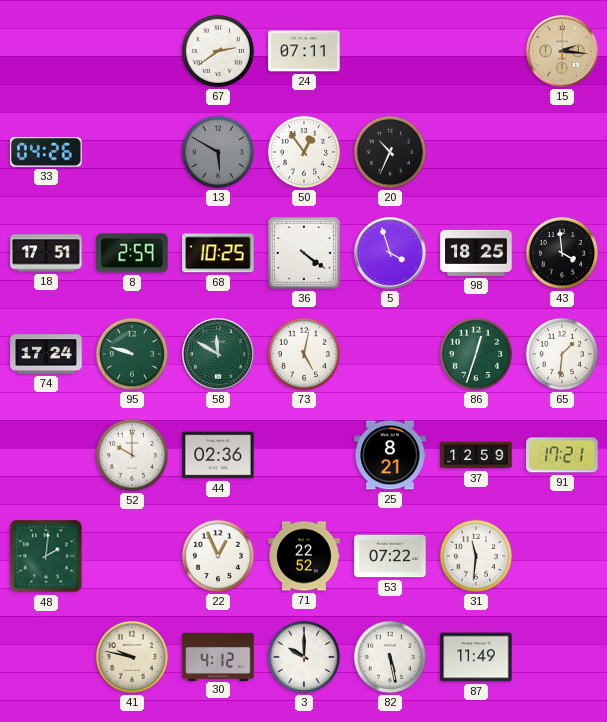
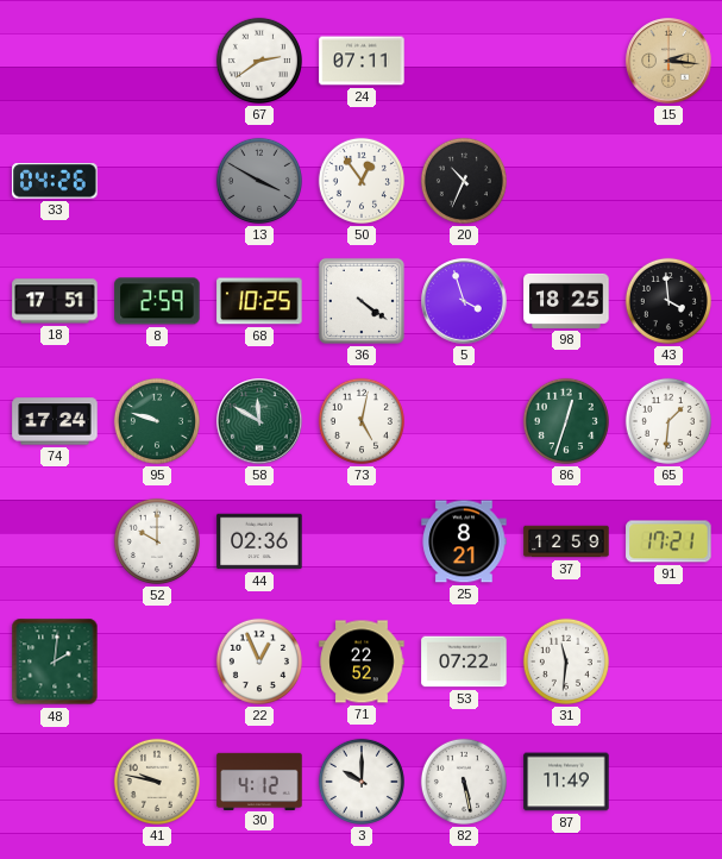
13: 5:50 -> 3:50 (259, 181)
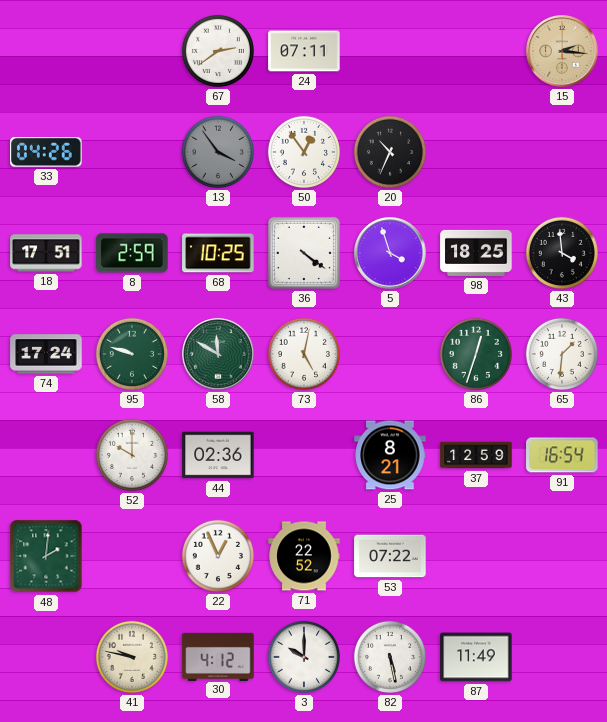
13: 3:50 -> 3:54 (218, 152)
91: 17:21 -> 16:54 (562, 455)
31: 11:31 -> none (566, 662)
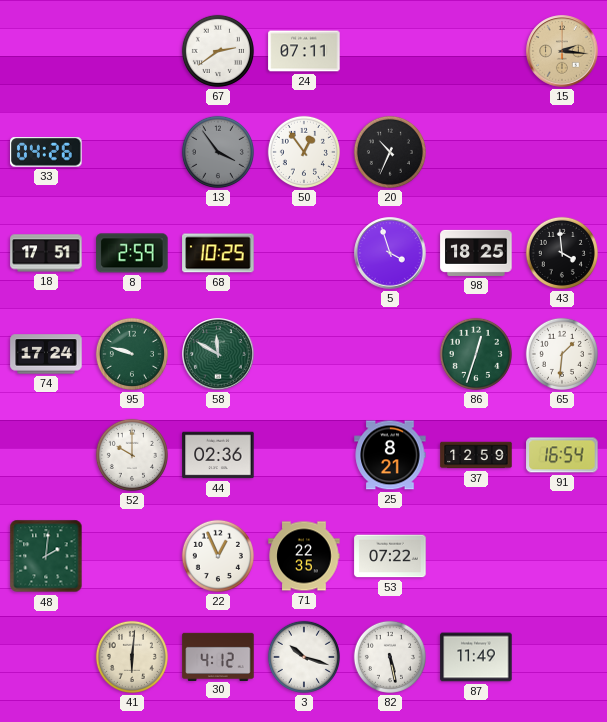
36: 4:21 -> none (304, 253)
73: 5:02 -> none (304, 354)
71: 22:52 -> 22:35 (304, 556)
41: 9:47 -> 6:01 (132, 657)
3: 10:00 -> 10:18 (304, 657)
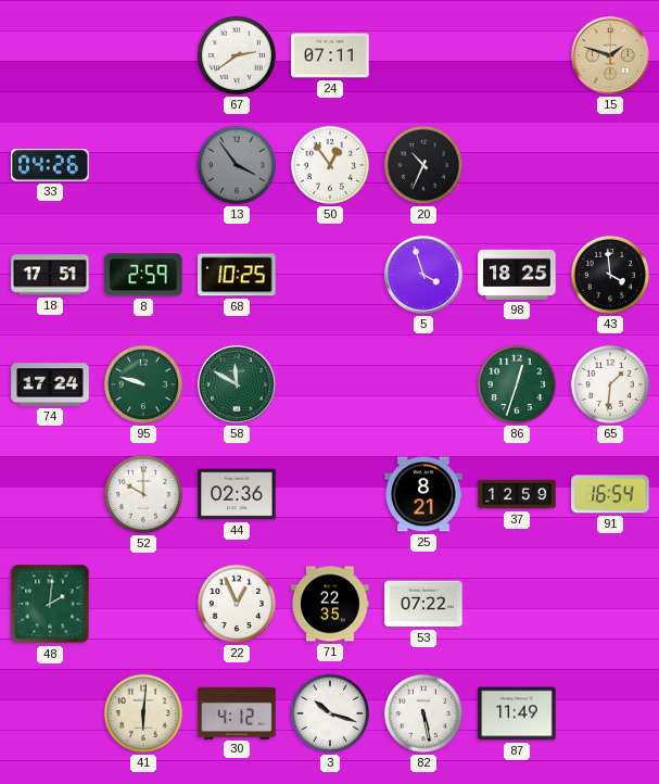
15: 2:16 -> 1:48 (610, 55)
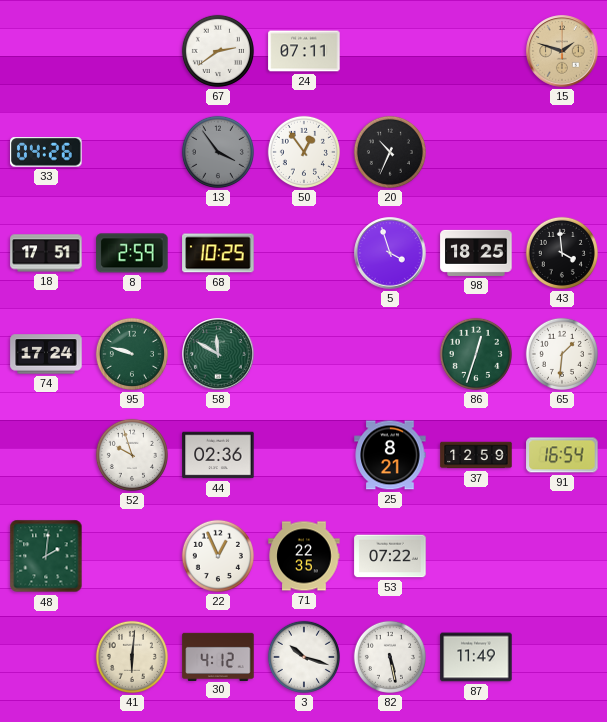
52: 10:00 -> 9:57 (132, 455)
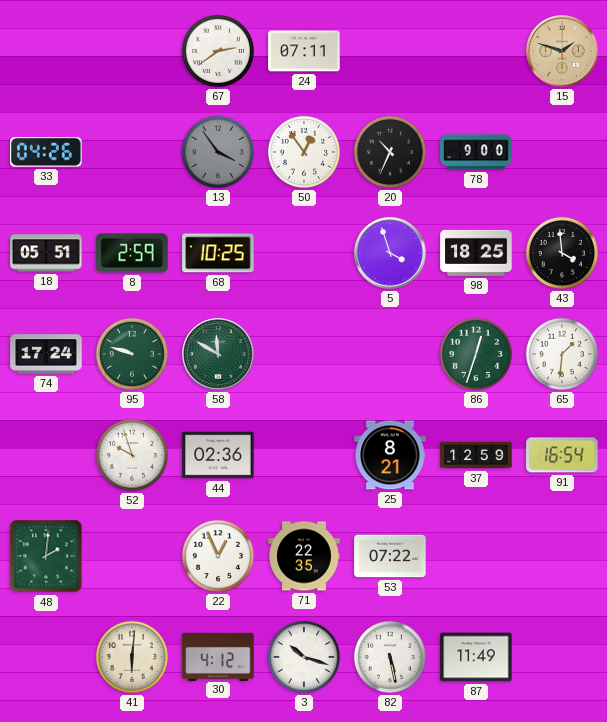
78: none -> 9:00 (476, 152)
18: 17:51 -> 05:51 (46, 253)
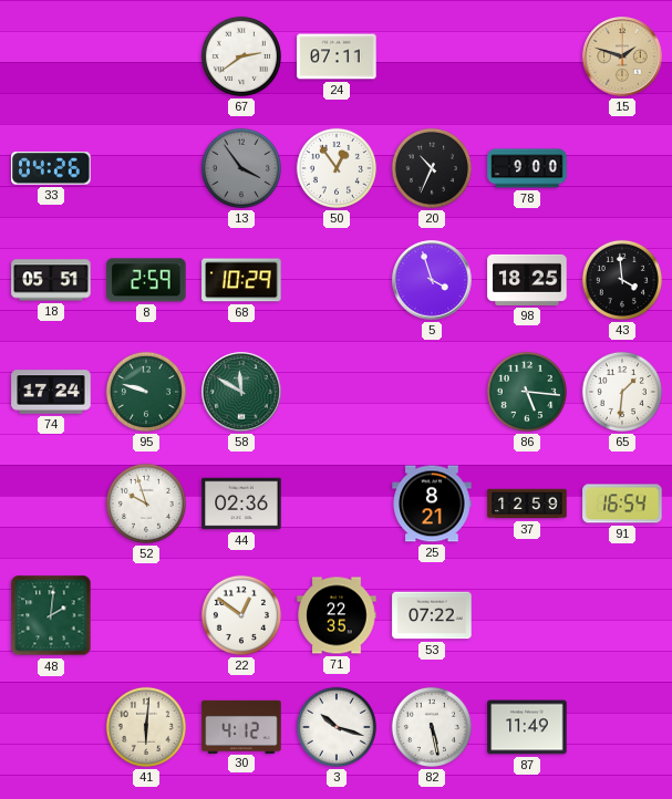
68: 10:25 -> 10:29 (241, 280)
86: 12:33 -> 5:16 (527, 392)
22: 12:56 -> 12:51 (241, 615)
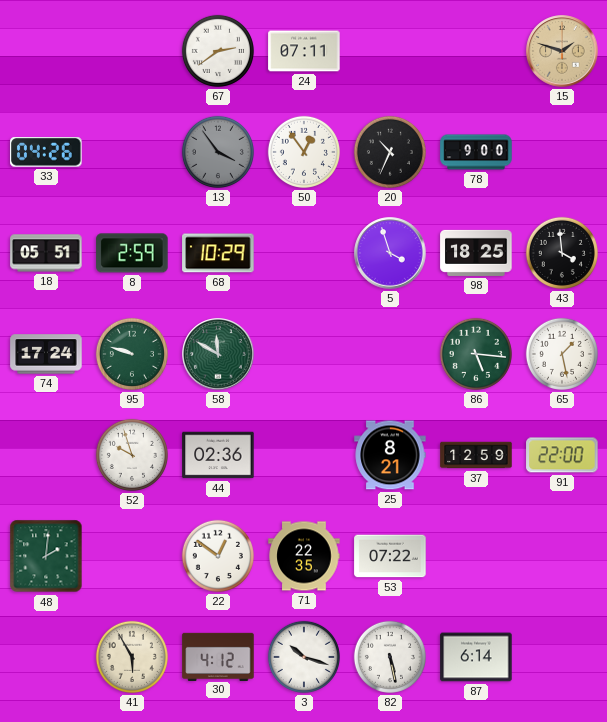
65: 1:31 -> 1:28 (562, 354)
91: 16:54 -> 22:00 (562, 455)
41: 6:01 -> 5:55 (132, 657)
87: 11:49 -> 6:14 (476, 657)
